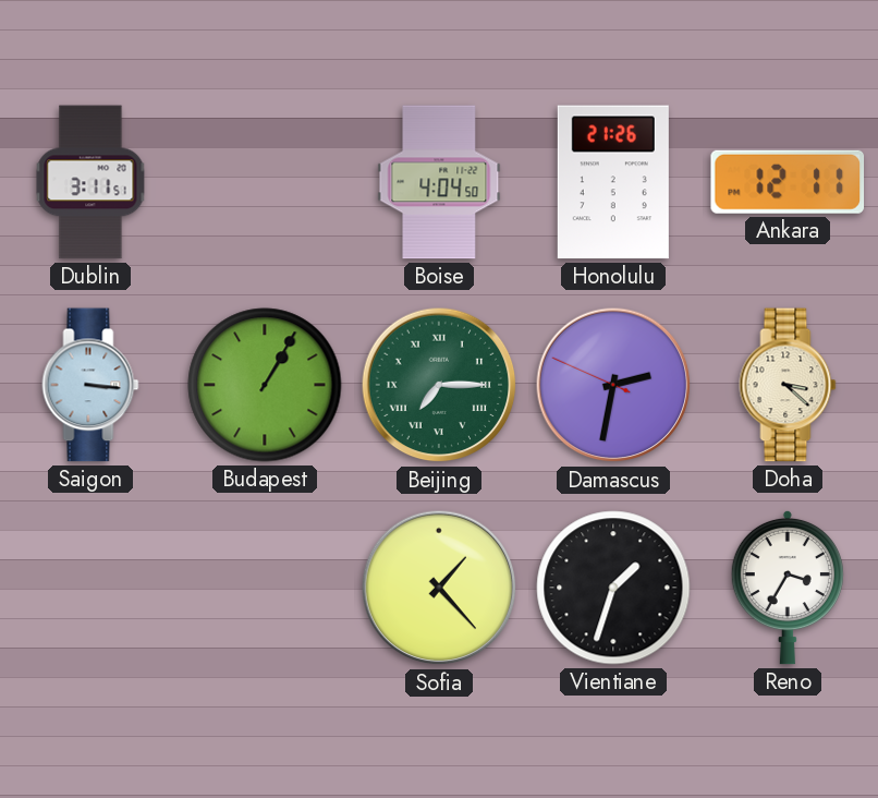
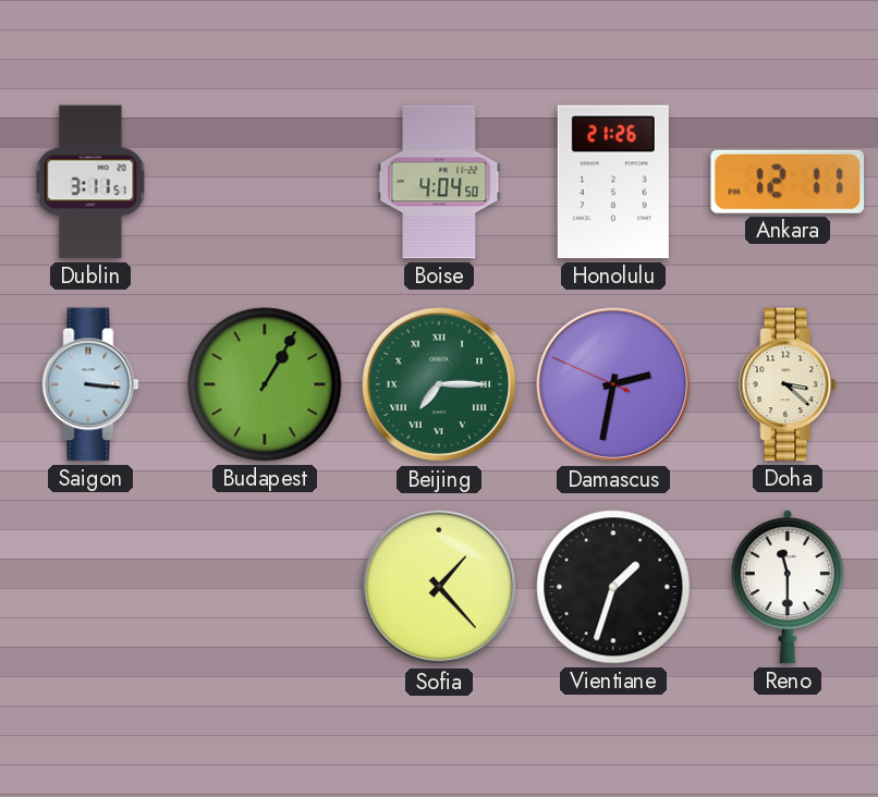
Reno: 3:35 -> 11:30 (788, 587)
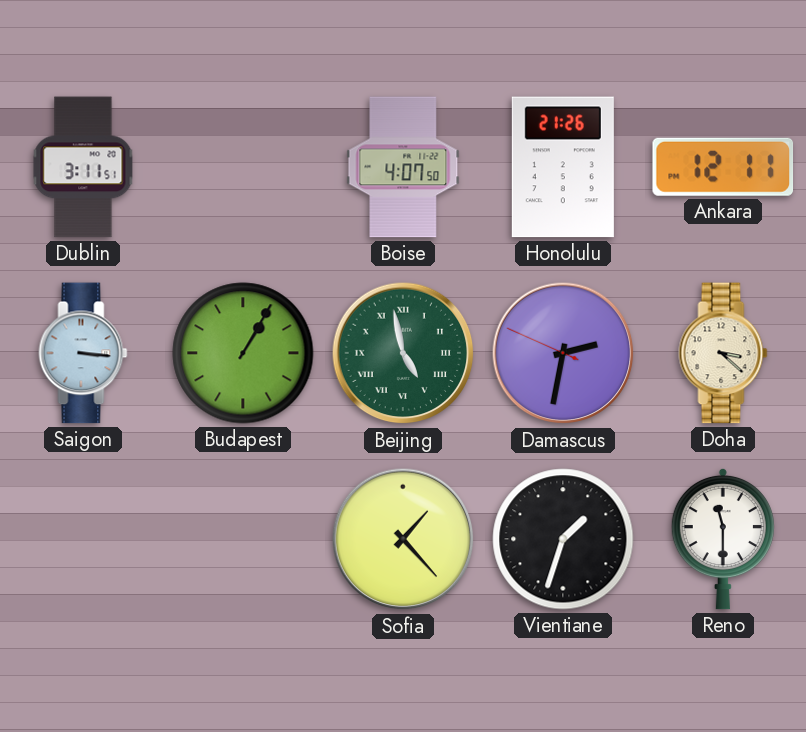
Boise: 4:04 -> 4:07 (403, 167)
Beijing: 7:15 -> 4:58 (403, 353)
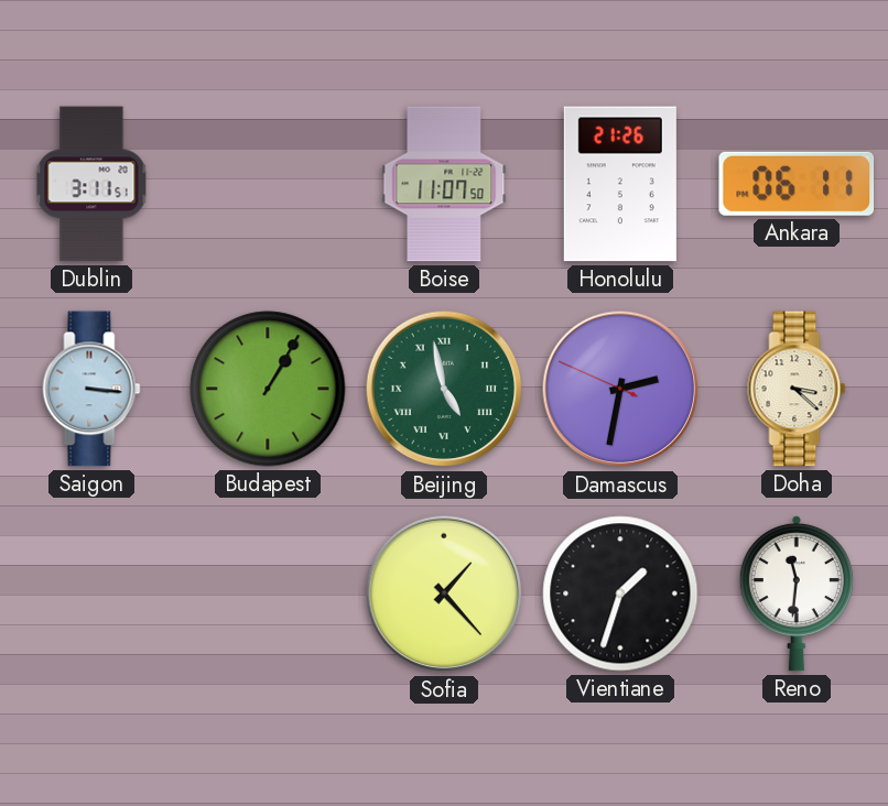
Boise: 4:07 -> 11:07 (444, 184)
Ankara: 12:11 -> 06:11 (797, 184)
Reno: 11:30 -> 11:31 (797, 593)
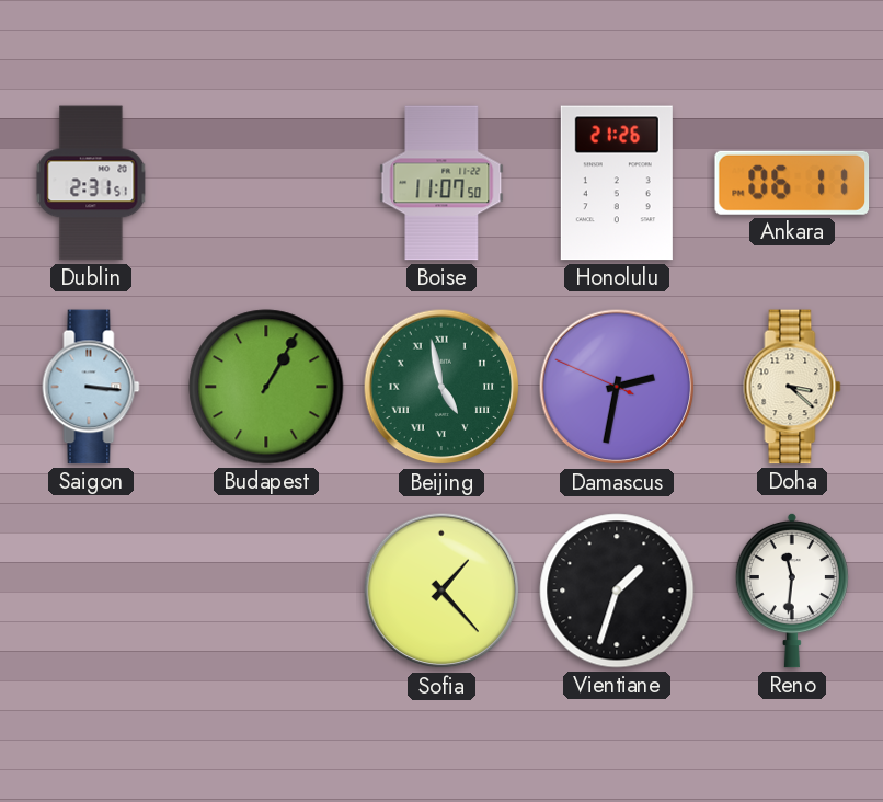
Dublin: 3:11 -> 2:31 (91, 183)
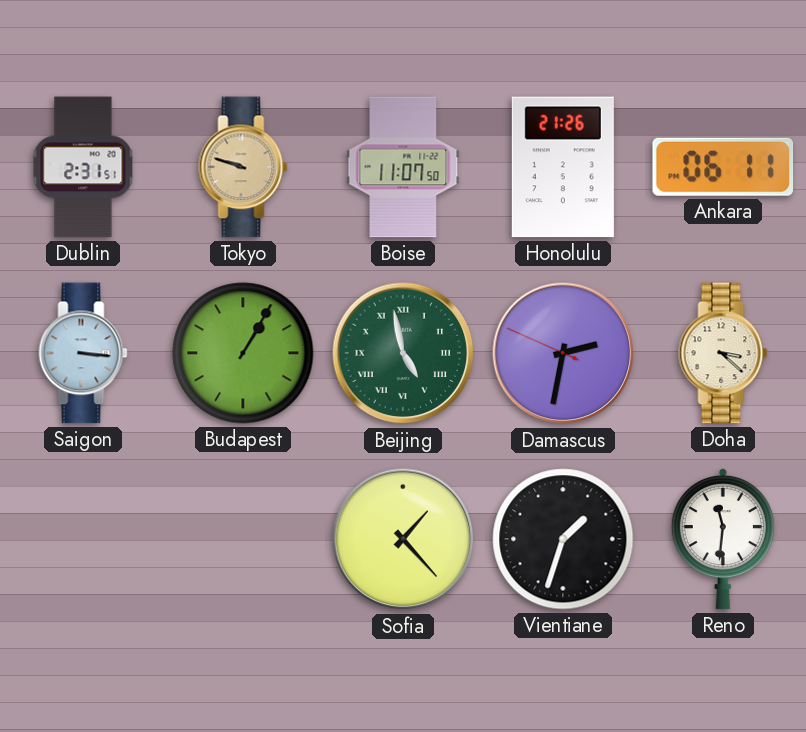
Tokyo: none -> 9:48 (243, 167)
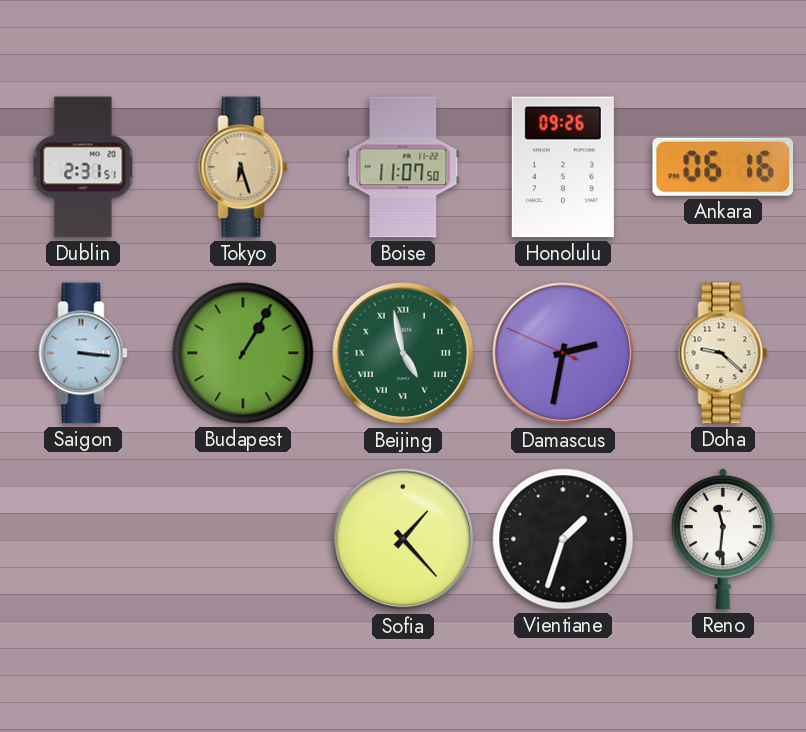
Tokyo: 9:48 -> 6:27 (243, 167)
Honolulu: 21:26 -> 09:26 (563, 167)
Ankara: 06:11 -> 06:16 (723, 167)
Doha: 3:22 -> 9:22 (723, 353)
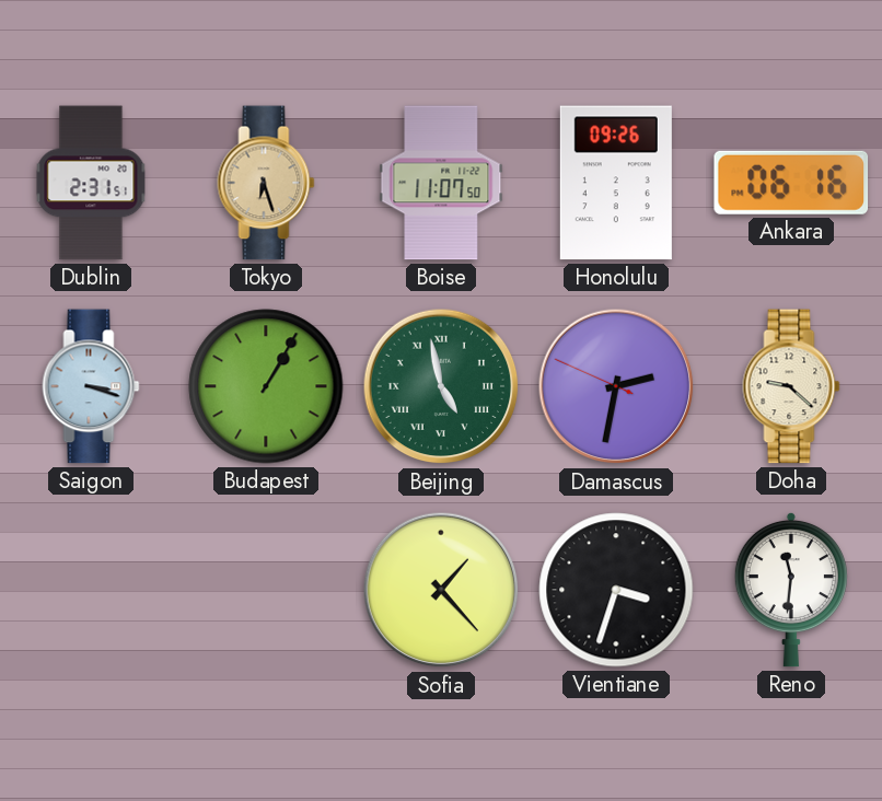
Saigon: 3:16 -> 3:18 (91, 386)
Vientiane: 1:33 -> 3:33 (616, 590)
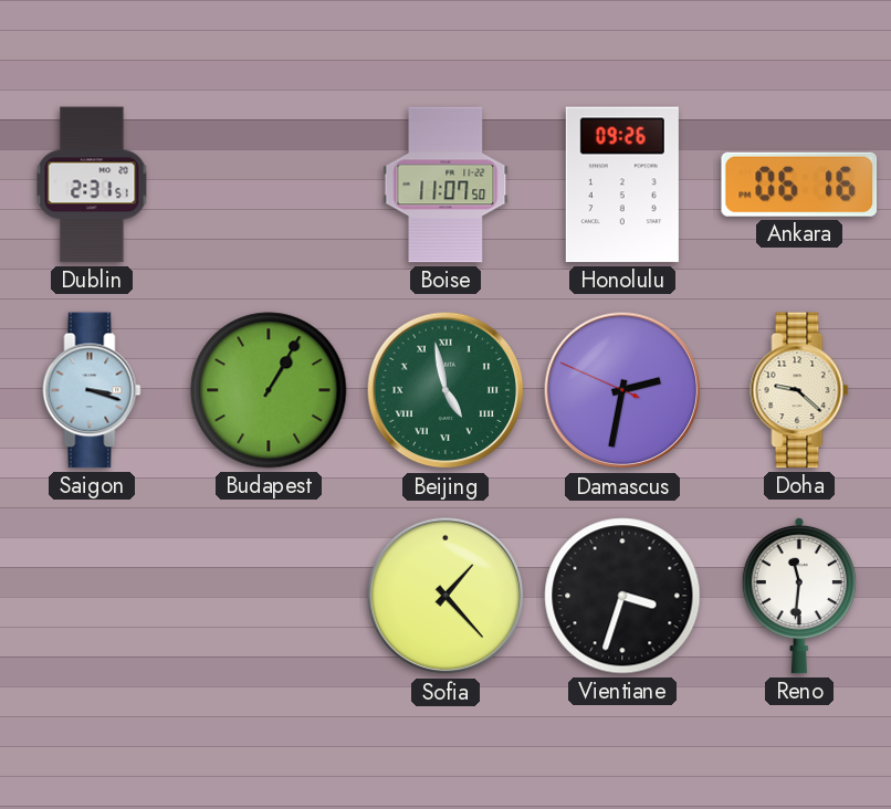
Tokyo: 6:27 -> none (266, 183)
